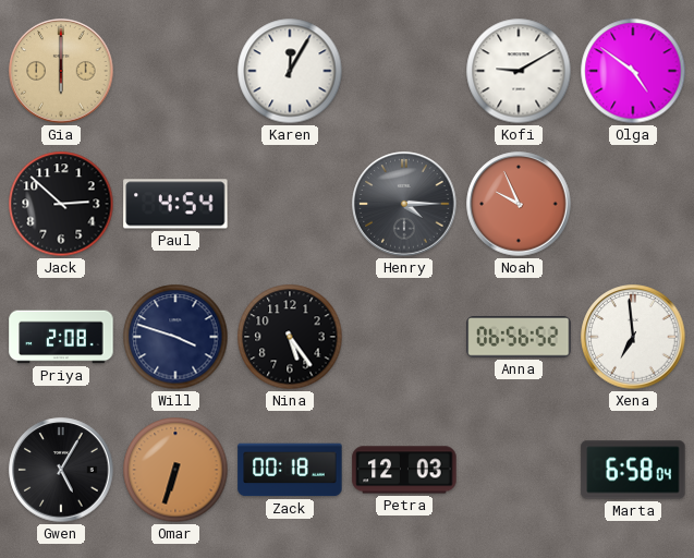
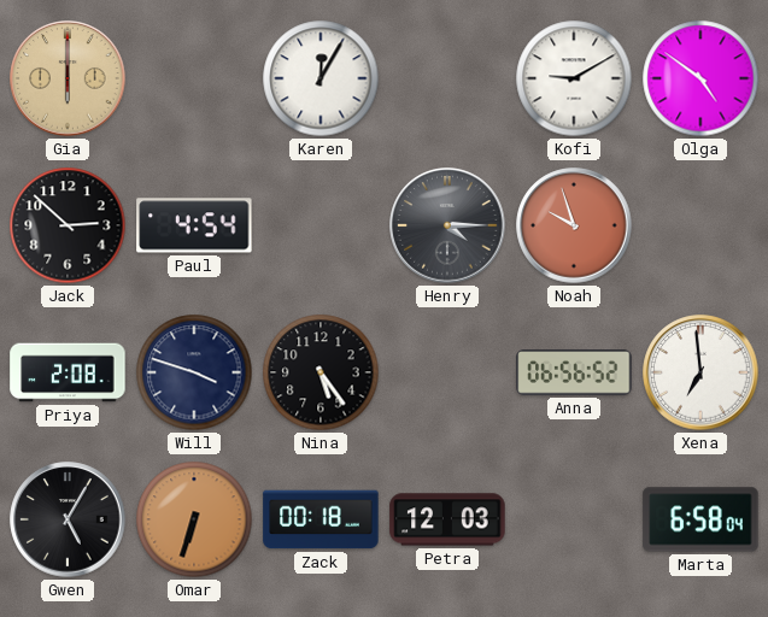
Noah: 9:56 -> 9:57 (574, 225)
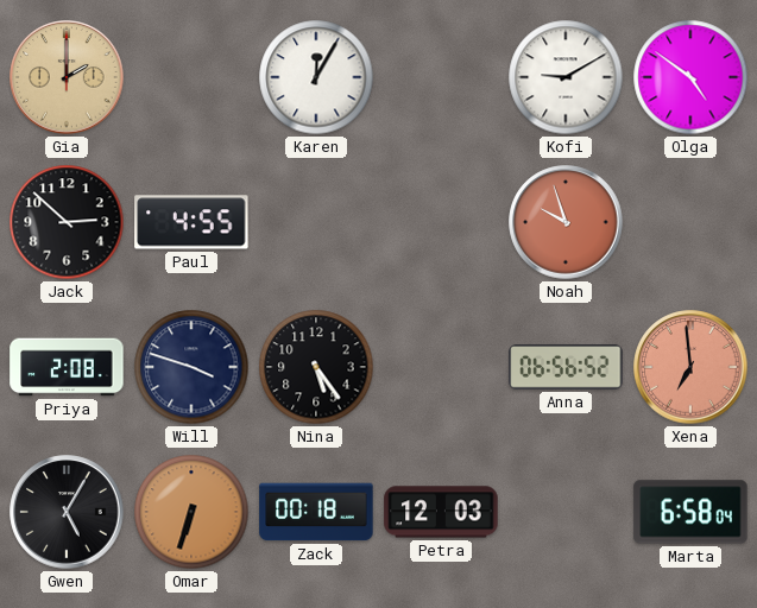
Gia: 6:00 -> 2:00 (67, 77)
Paul: 4:54 -> 4:55 (191, 222)
Henry: 4:15 -> none (447, 225)
Xena dial: white -> salmon (690, 367)
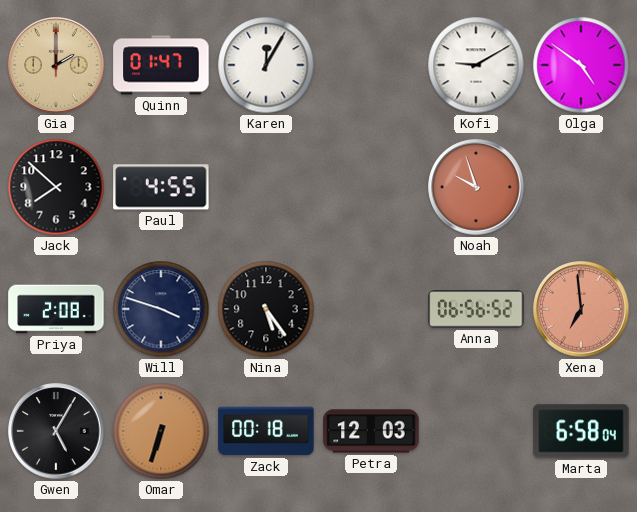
Quinn: none -> 01:47 (161, 65)
Jack: 2:52 -> 7:52 (56, 187)
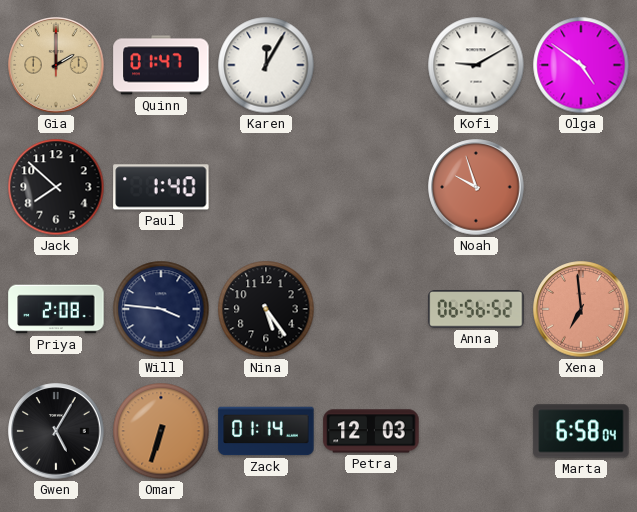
Paul: 4:55 -> 1:40 (161, 187)
Will: 3:48 -> 3:46 (161, 309)
Zack: 00:18 -> 01:14 (266, 431)
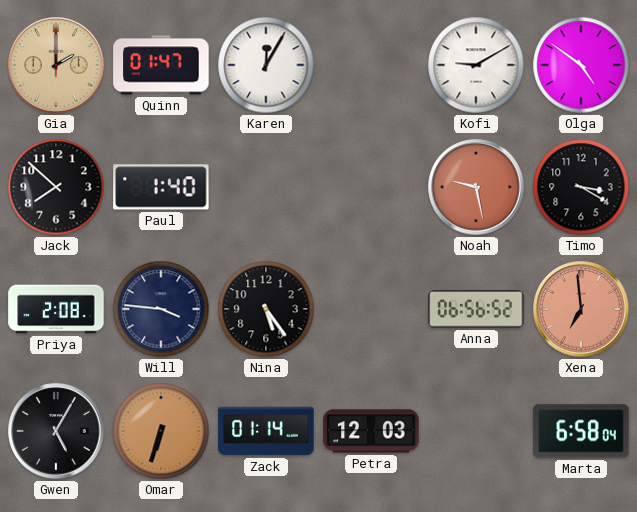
Noah: 9:57 -> 9:28 (476, 187)
Timo: none -> 3:20 (581, 187)
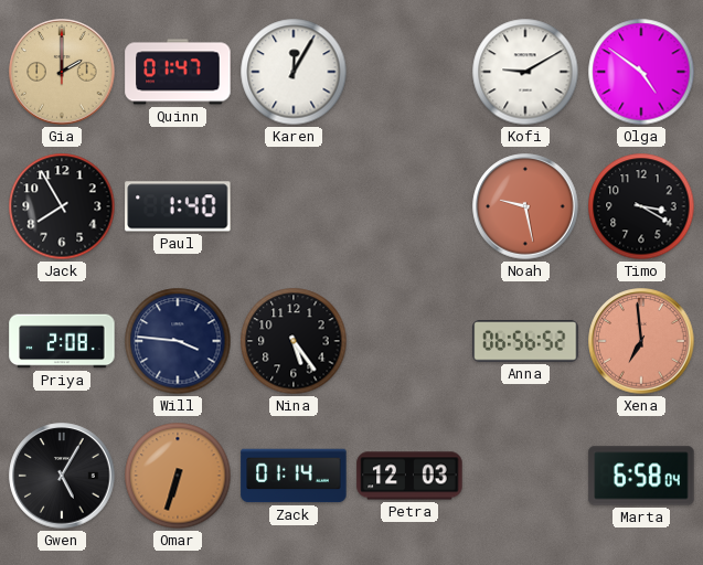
Jack: 7:52 -> 7:55 (62, 206)
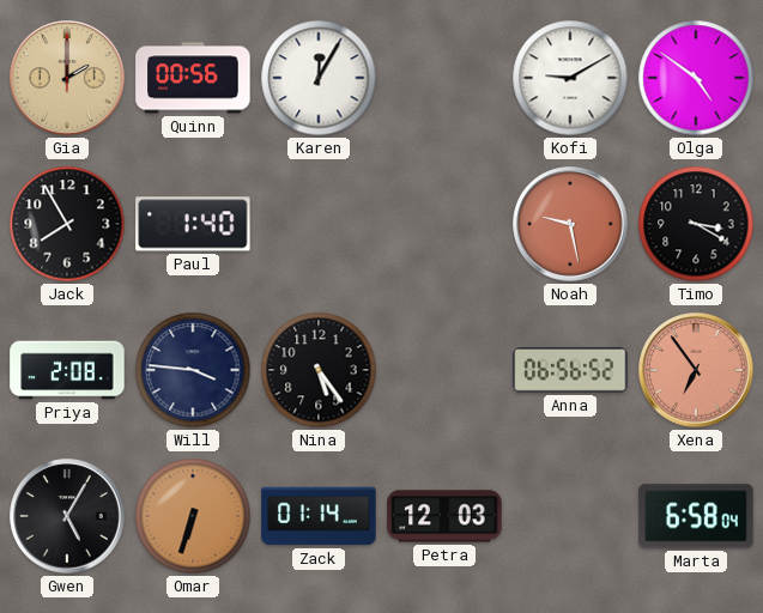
Quinn: 01:47 -> 00:56 (193, 78)
Xena: 6:59 -> 6:54 (696, 370)
